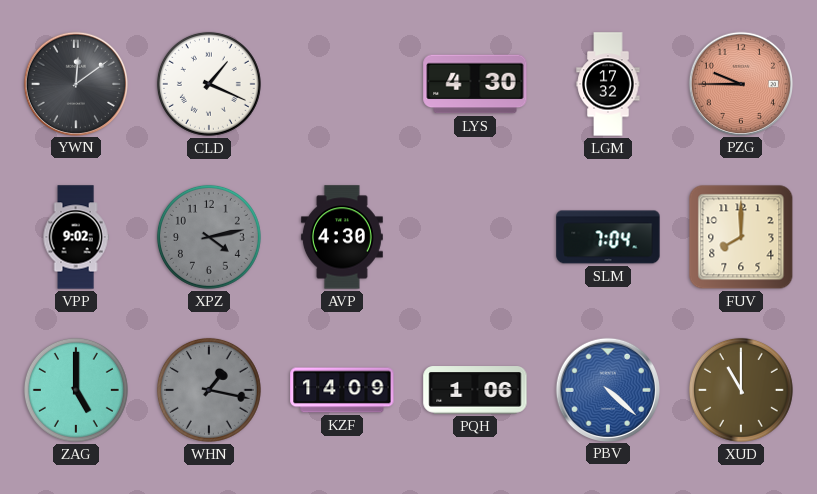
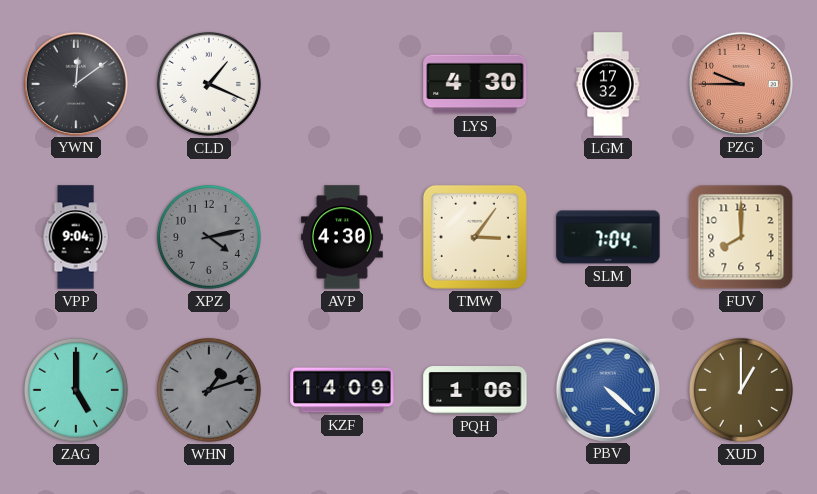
VPP: 9:02 -> 9:04 (76, 237)
TMW: none -> 3:06 (475, 237)
WHN: 1:17 -> 1:12 (209, 390)
XUD: 11:00 -> 1:00 (741, 390)
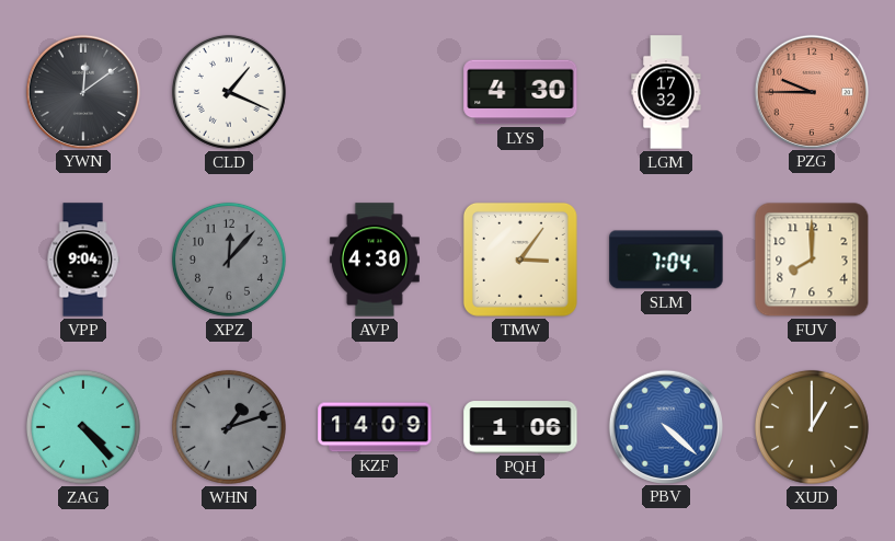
XPZ: 4:13 -> 12:07 (229, 260)
ZAG: 5:00 -> 4:23 (83, 427)
